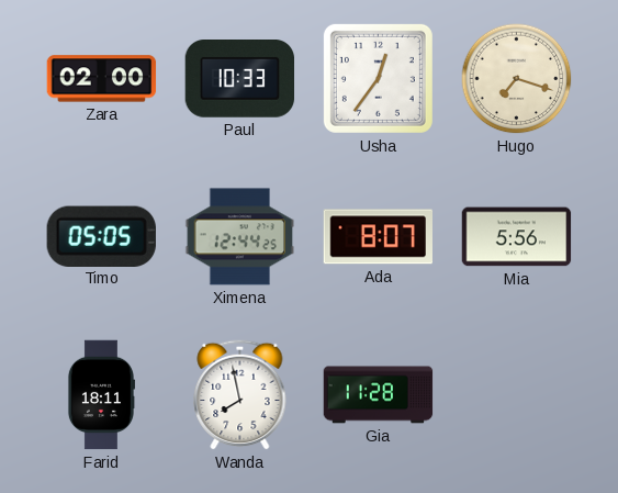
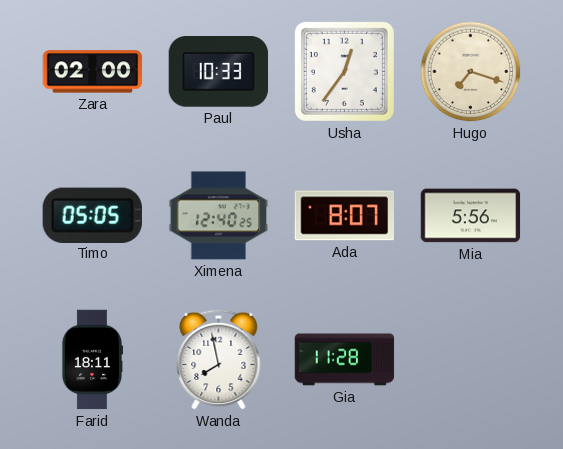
Ximena: 12:44 -> 12:40 (219, 216)
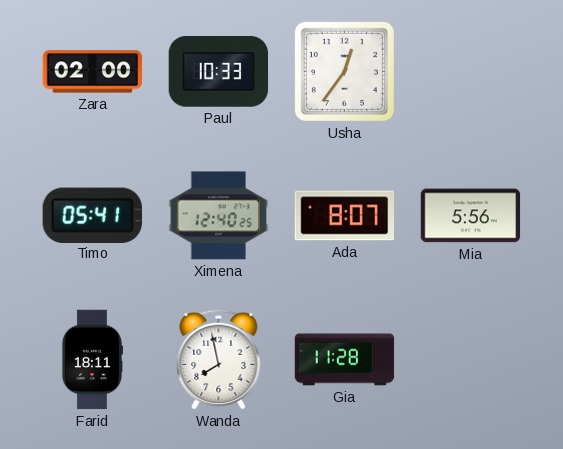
Hugo: 7:18 -> none (471, 72)
Timo: 05:05 -> 05:41 (92, 215)
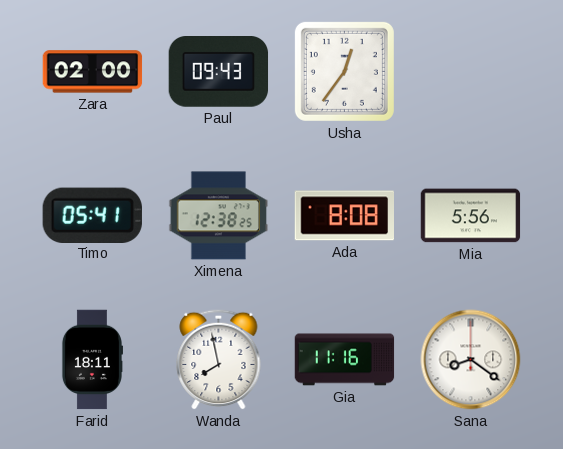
Paul: 10:33 -> 09:43 (219, 72)
Ximena: 12:40 -> 12:38 (219, 216)
Ada: 8:07 -> 8:08 (345, 216)
Gia: 11:28 -> 11:16 (345, 360)
Sana: none -> 8:21 (471, 360)
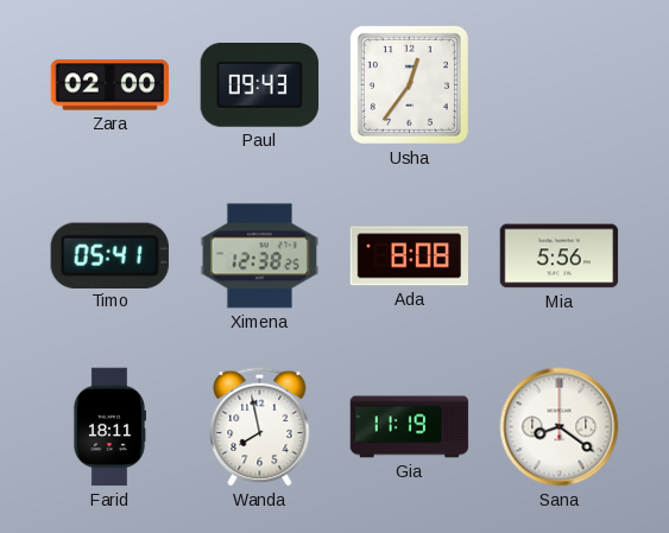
Gia: 11:16 -> 11:19 (410, 427)
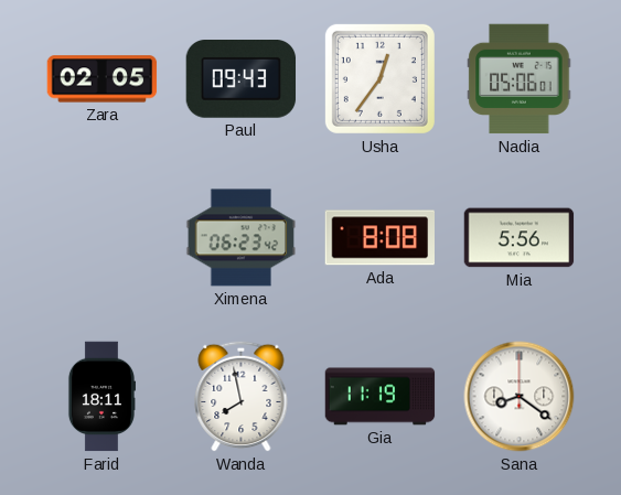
Zara: 02:00 -> 02:05 (103, 79)
Nadia: none -> 05:06 (520, 79)
Timo: 05:41 -> none (109, 255)
Ximena: 12:38 -> 06:23 (242, 238)
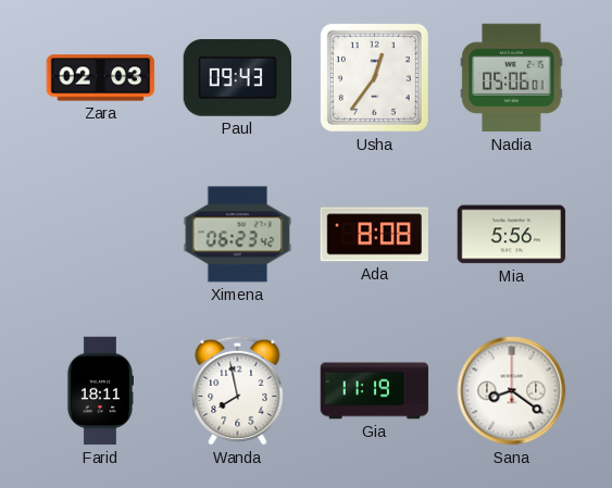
Zara: 02:05 -> 02:03 (101, 78)
